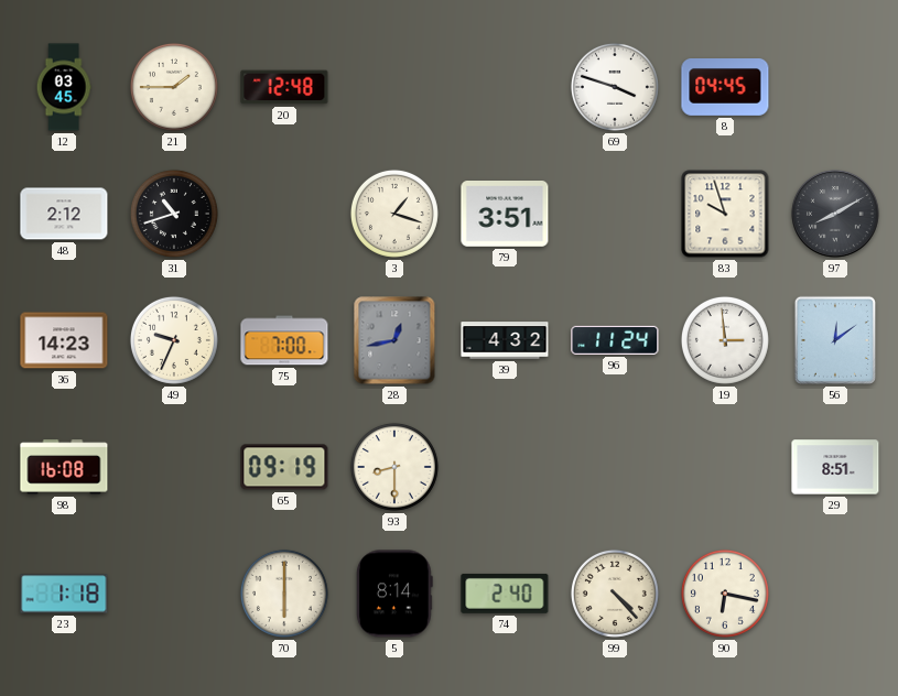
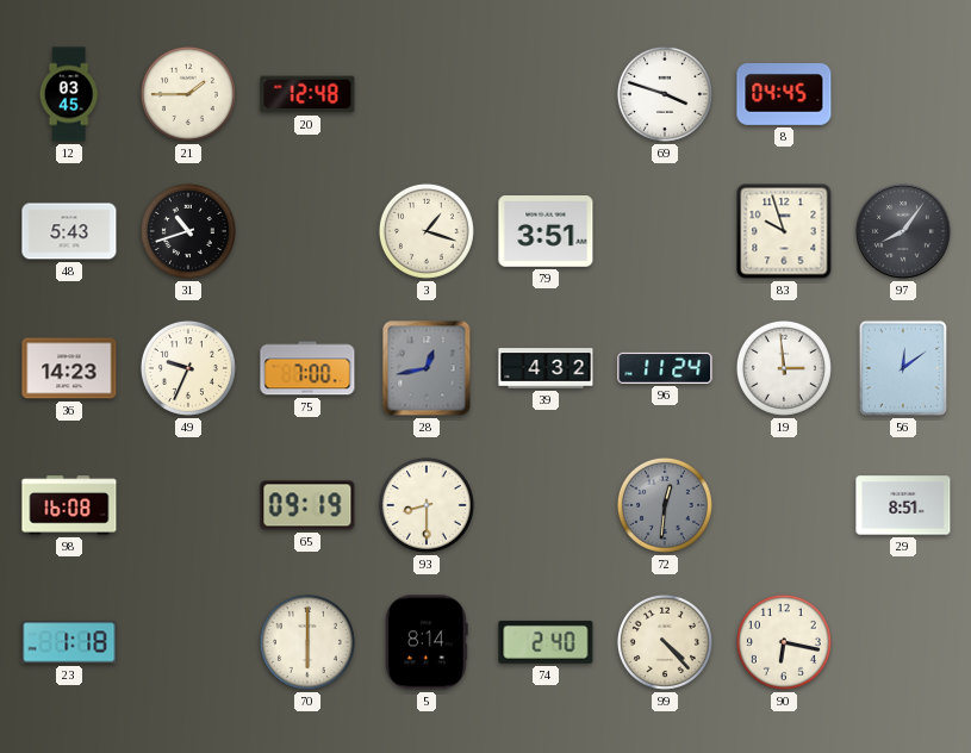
48: 2:12 -> 5:43 (69, 231)
97: 8:10 -> 8:06 (903, 231)
72: none -> 12:31 (665, 505)
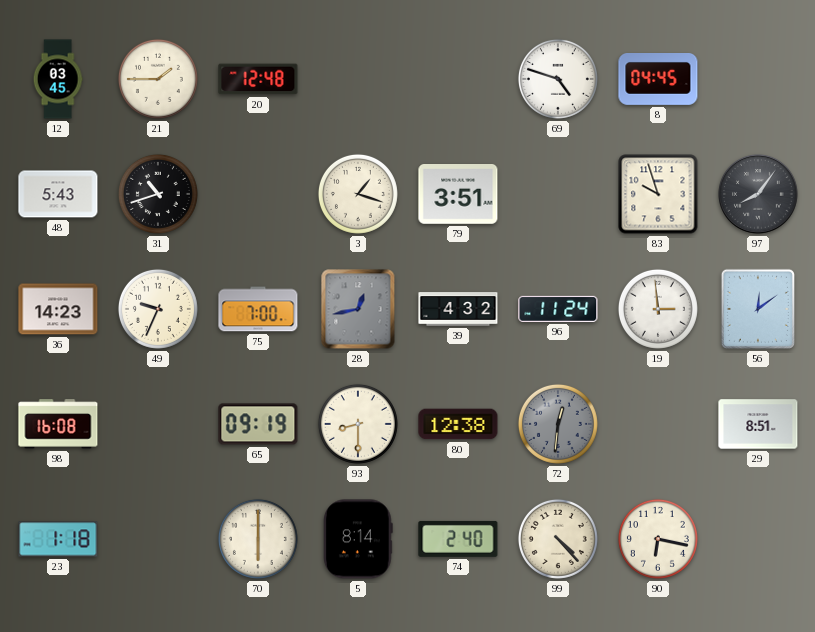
69: 3:48 -> 4:48 (558, 79)
80: none -> 12:38 (458, 424)
